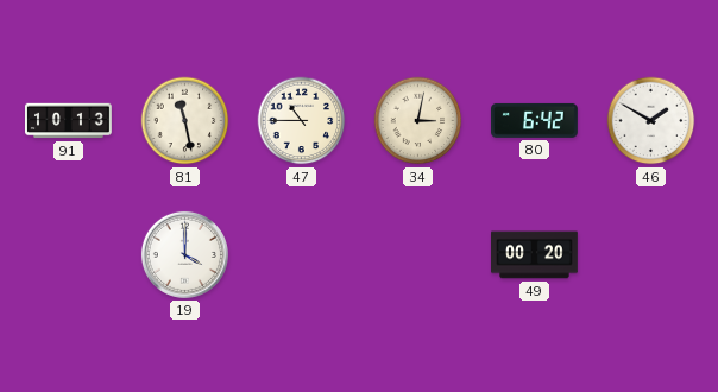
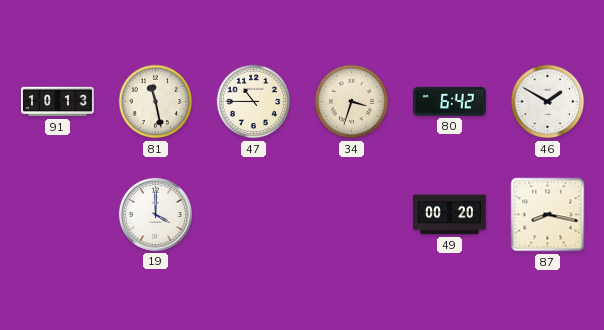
34: 3:02 -> 3:33 (352, 102)
87: none -> 8:17 (548, 215)
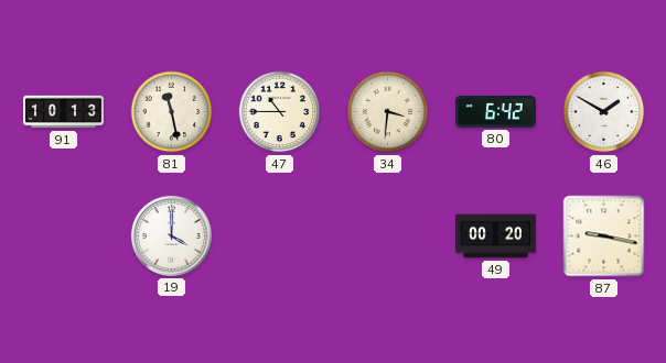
34: 3:33 -> 3:31 (388, 112)
87: 8:17 -> 9:17 (604, 237)
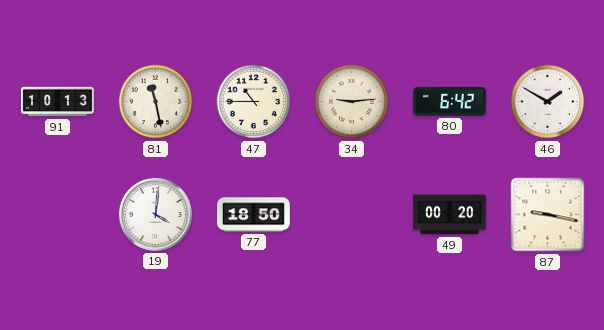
34: 3:31 -> 9:14 (352, 102)
19: 4:00 -> 4:01 (155, 214)
77: none -> 18:50 (254, 215)
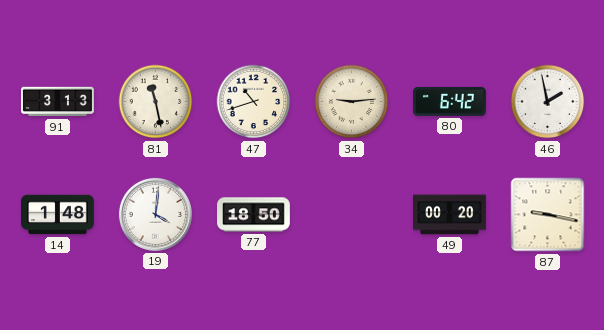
91: 10:13 -> 3:13 (58, 102)
47: 10:45 -> 10:42 (254, 102)
46: 1:50 -> 1:58 (548, 102)
14: none -> 1:48 (58, 215)
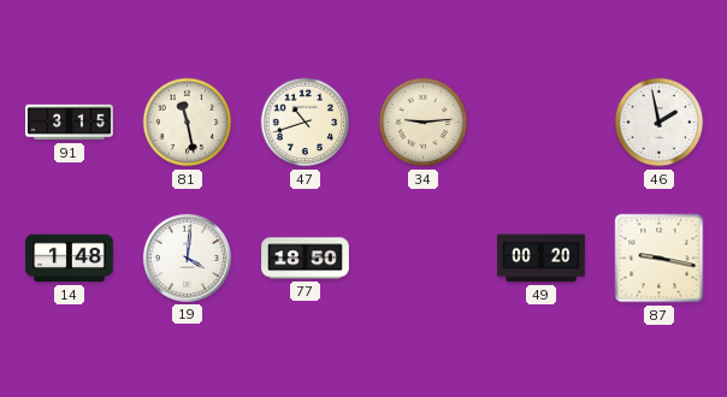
91: 3:13 -> 3:15 (70, 123)
80: 6:42 -> none (450, 101)
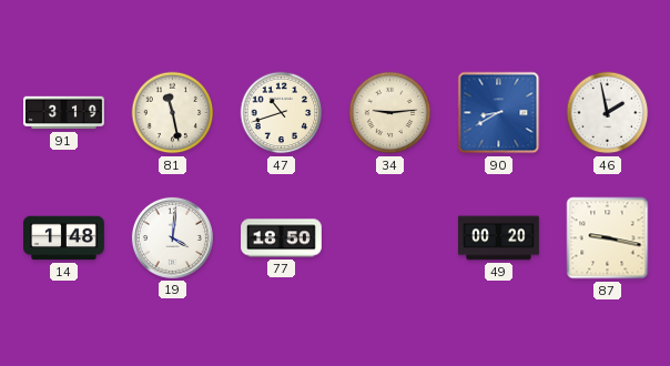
91: 3:15 -> 3:19 (64, 113)
90: none -> 8:40 (499, 113)
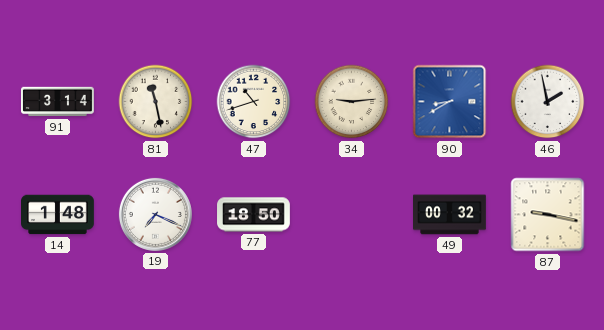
91: 3:19 -> 3:14 (58, 102)
19: 4:01 -> 7:19 (155, 214)
49: 00:20 -> 00:32 (450, 215)
